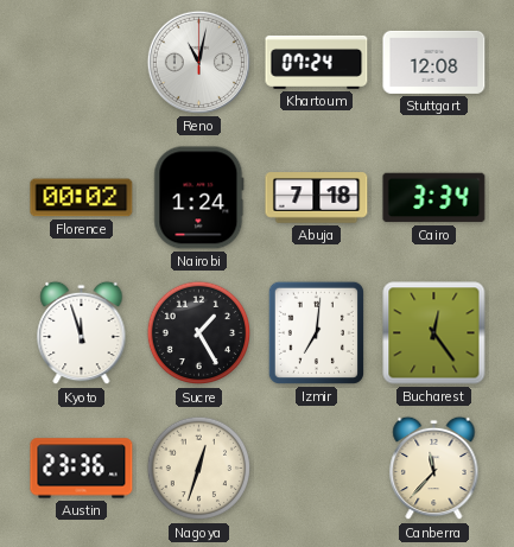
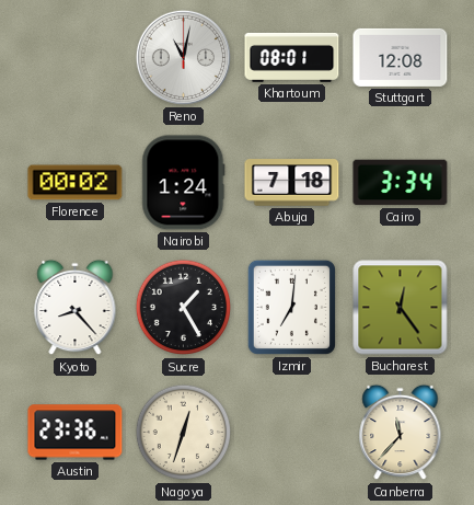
Khartoum: 07:24 -> 08:01 (292, 57)
Kyoto: 11:57 -> 8:23 (76, 308)
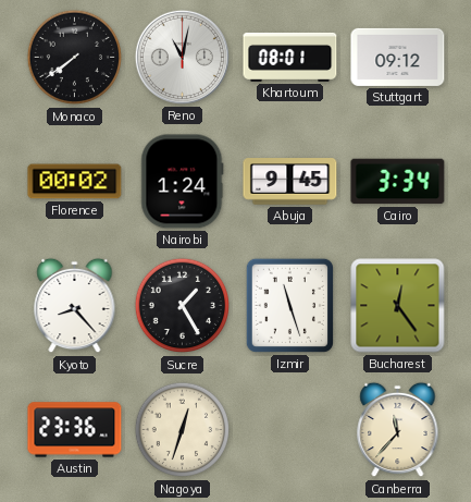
Monaco: none -> 7:39 (75, 58)
Stuttgart: 12:08 -> 09:12 (398, 57)
Abuja: 7:18 -> 9:45 (290, 182)
Izmir: 7:01 -> 11:27 (289, 305)
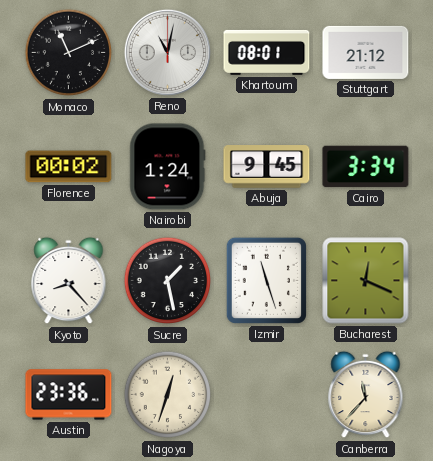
Monaco: 7:39 -> 11:11 (69, 53)
Stuttgart: 09:12 -> 21:12 (366, 52)
Sucre: 1:25 -> 1:28 (168, 281)
Bucharest: 12:24 -> 12:19 (366, 281)
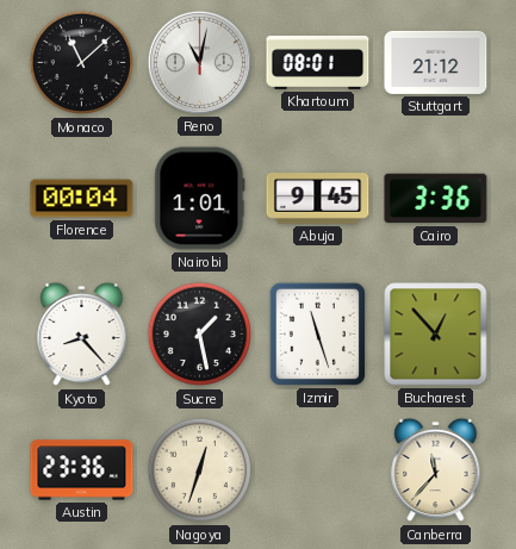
Monaco: 11:11 -> 11:08 (82, 63)
Florence: 00:02 -> 00:04 (82, 199)
Nairobi: 1:24 -> 1:01 (200, 199)
Cairo: 3:34 -> 3:36 (436, 199)
Bucharest: 12:19 -> 12:53 (436, 335)
